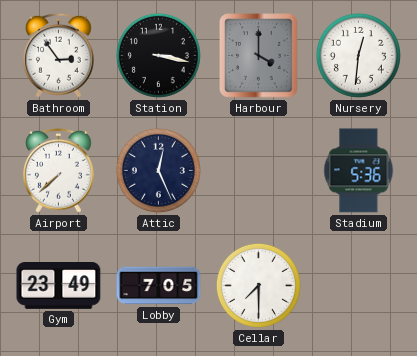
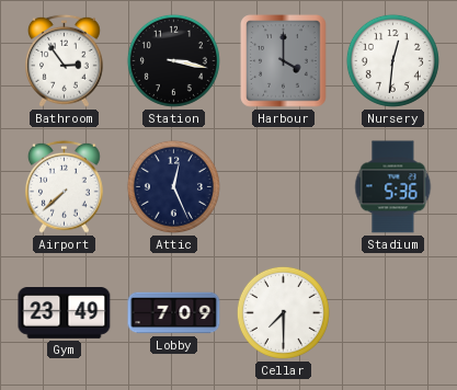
Lobby: 7:05 -> 7:09 (174, 313)
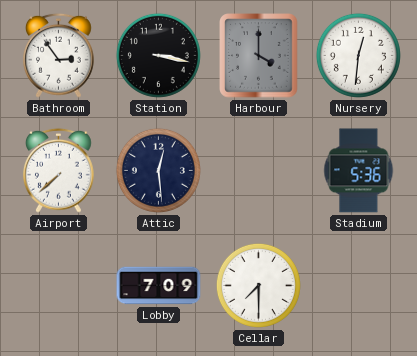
Attic: 12:26 -> 12:29 (158, 170)
Gym: 23:49 -> none (65, 313)
